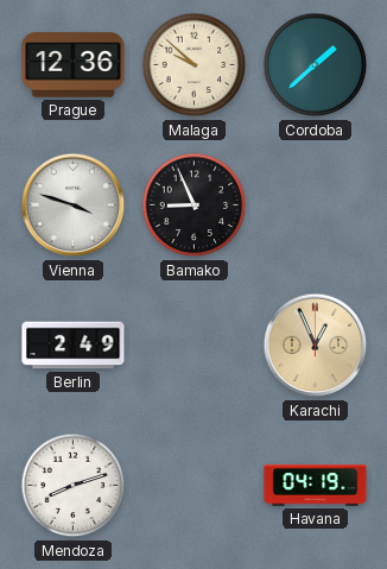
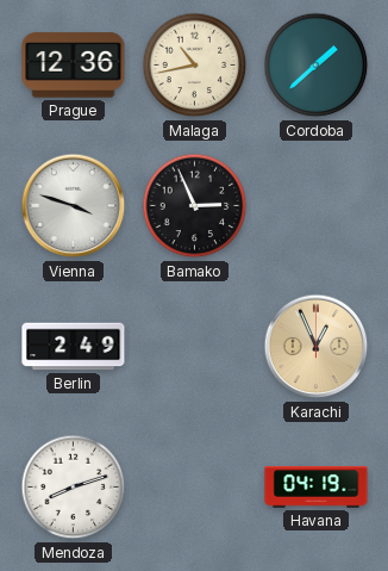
Malaga: 9:52 -> 10:43 (195, 66)
Bamako: 8:56 -> 2:56 (195, 206)
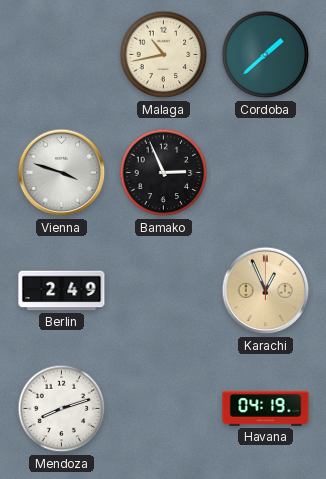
Prague: 12:36 -> none (74, 66)
